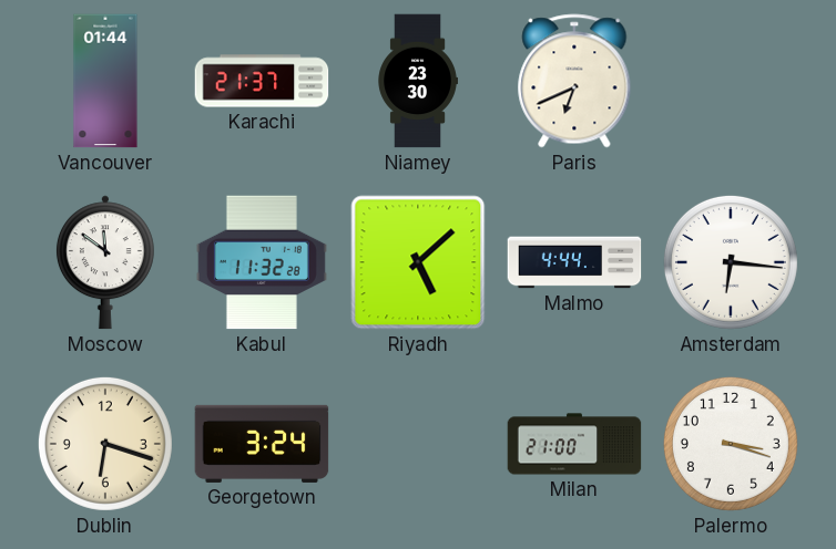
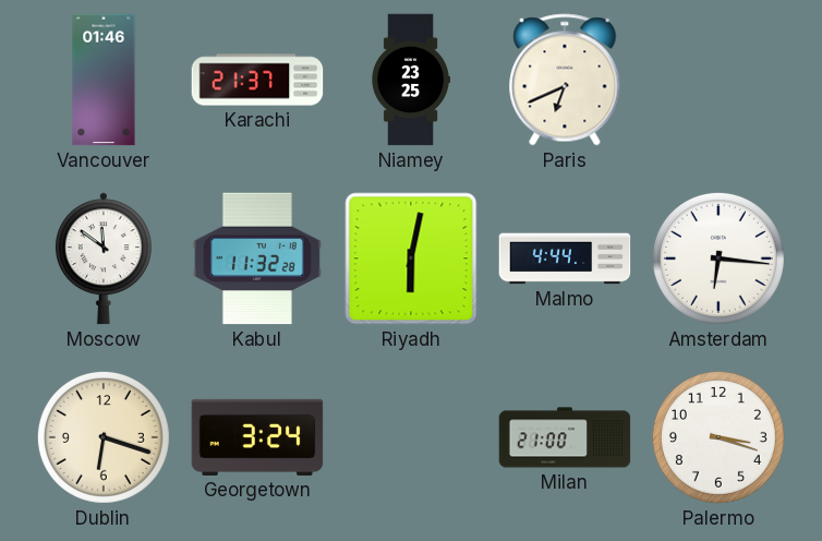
Vancouver: 01:44 -> 01:46 (104, 80)
Niamey: 23:30 -> 23:25 (411, 80)
Riyadh: 5:08 -> 6:02 (411, 259)
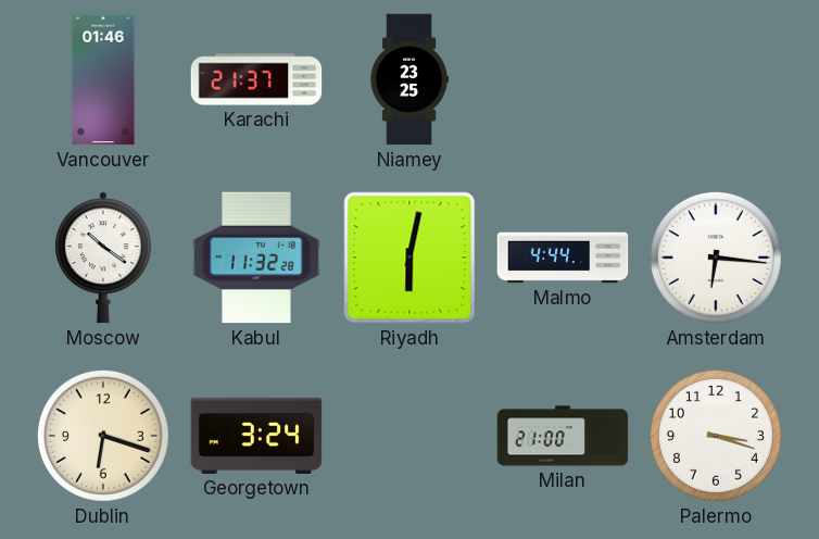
Paris: 6:41 -> none (565, 80)
Moscow: 11:51 -> 10:21 (103, 258)
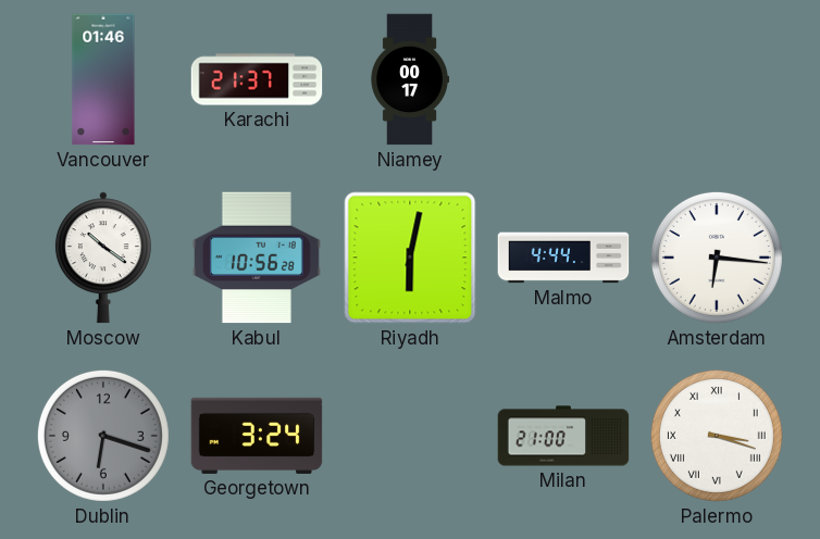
Niamey: 23:25 -> 00:17 (410, 79)
Kabul: 11:32 -> 10:56 (257, 258)
Dublin dial: cream -> grey (103, 436)
Palermo numerals: Arabic -> Roman (717, 436)
